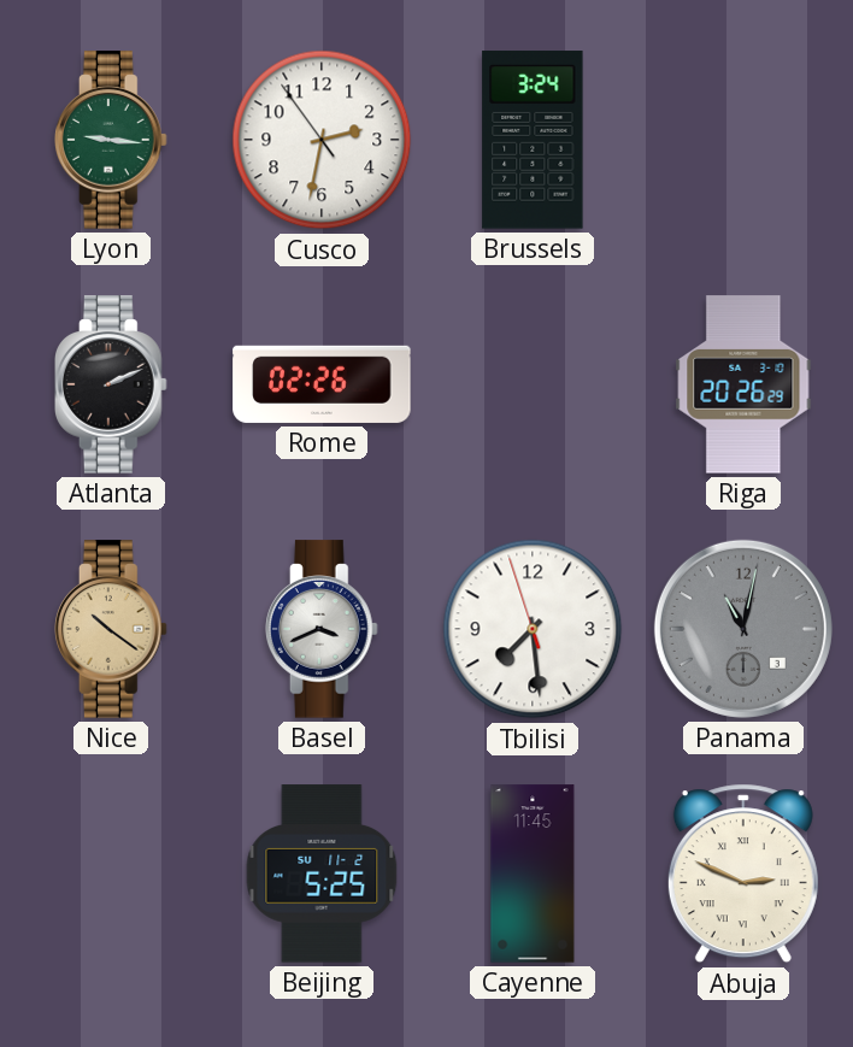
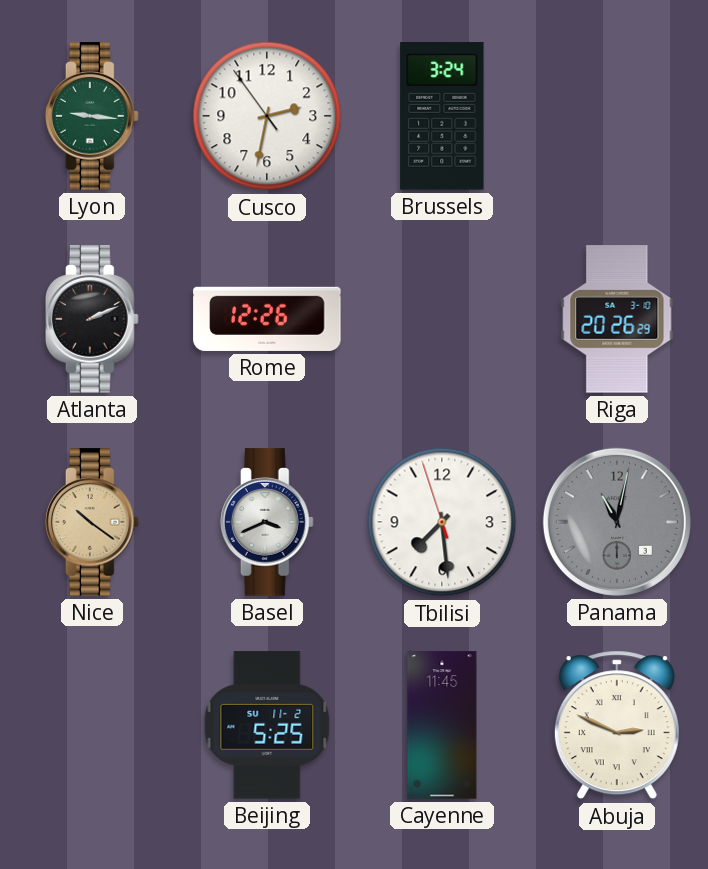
Rome: 02:26 -> 12:26 (267, 319)
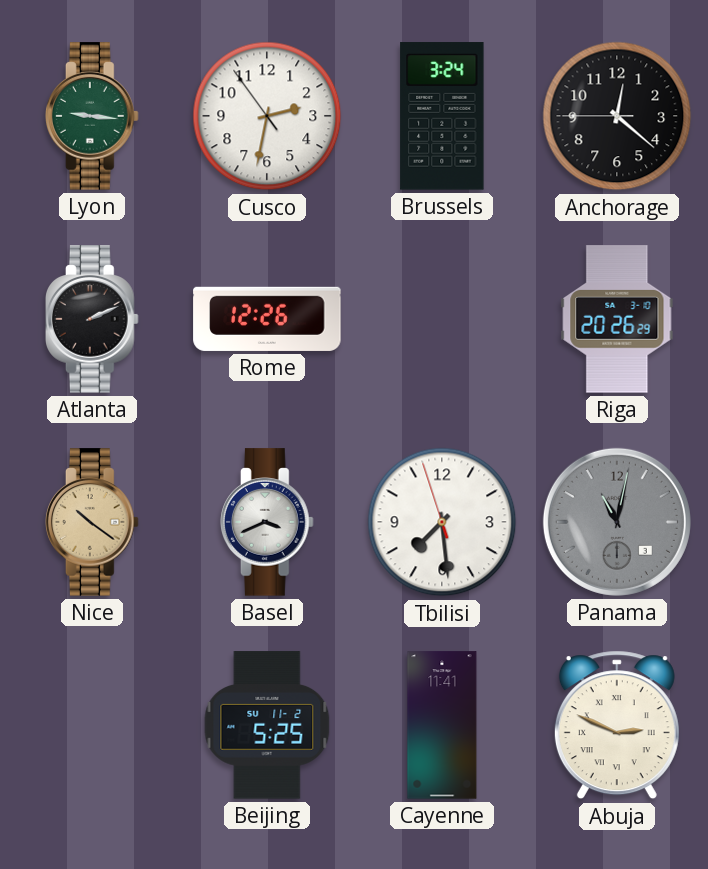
Anchorage: none -> 12:21 (617, 116)
Cayenne: 11:45 -> 11:41 (442, 725)
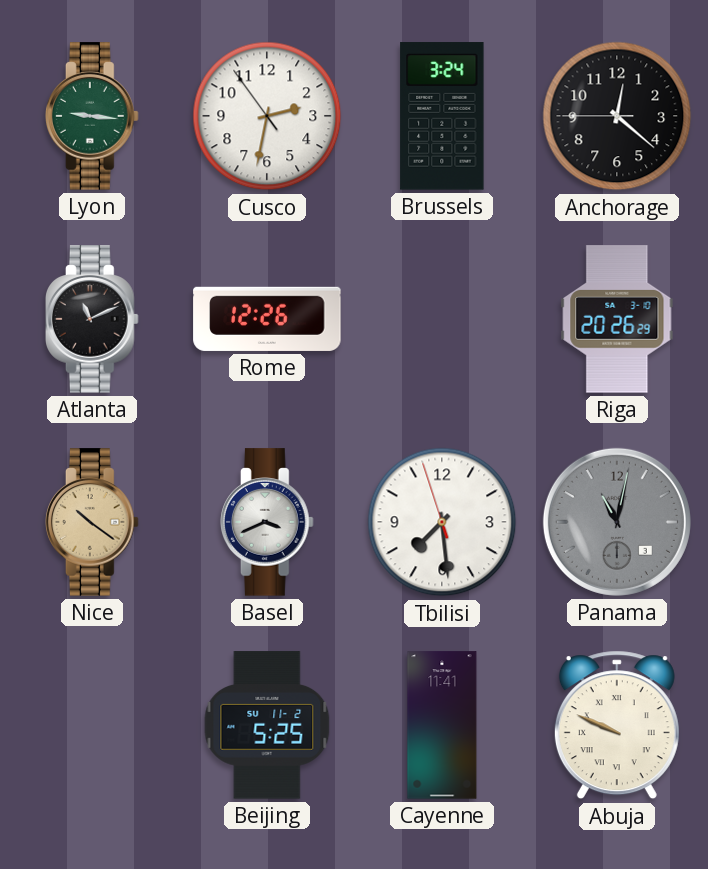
Atlanta: 2:11 -> 11:11 (92, 319)
Abuja: 2:49 -> 9:49 (617, 725)
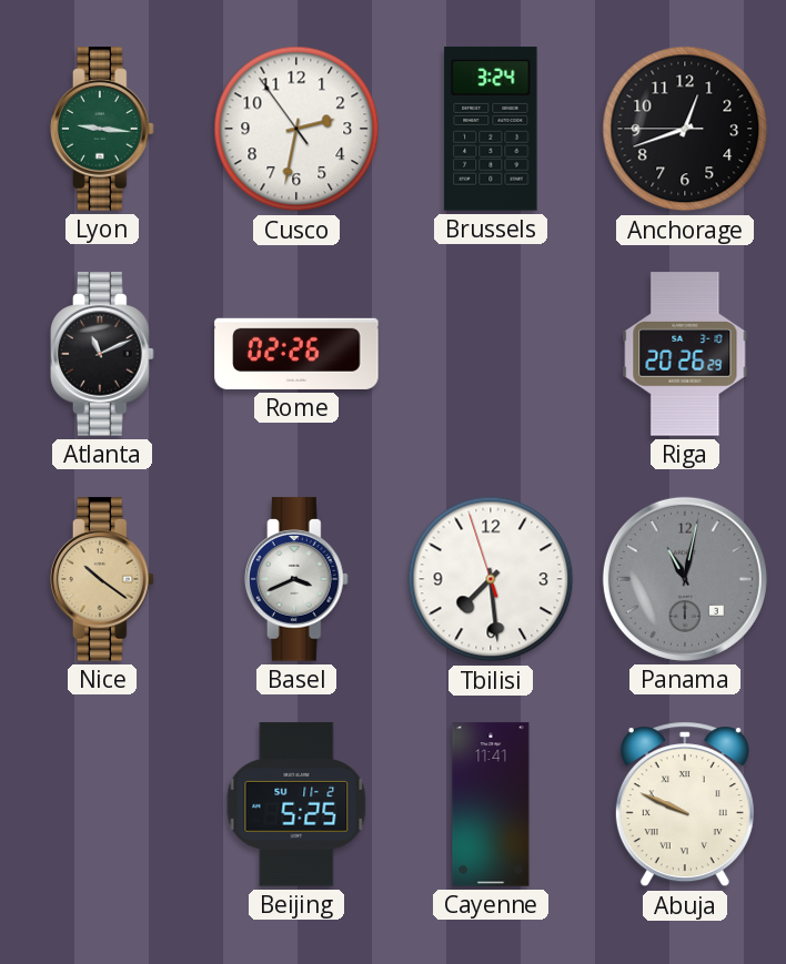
Anchorage: 12:21 -> 12:41 (685, 129)
Rome: 12:26 -> 02:26 (296, 354)
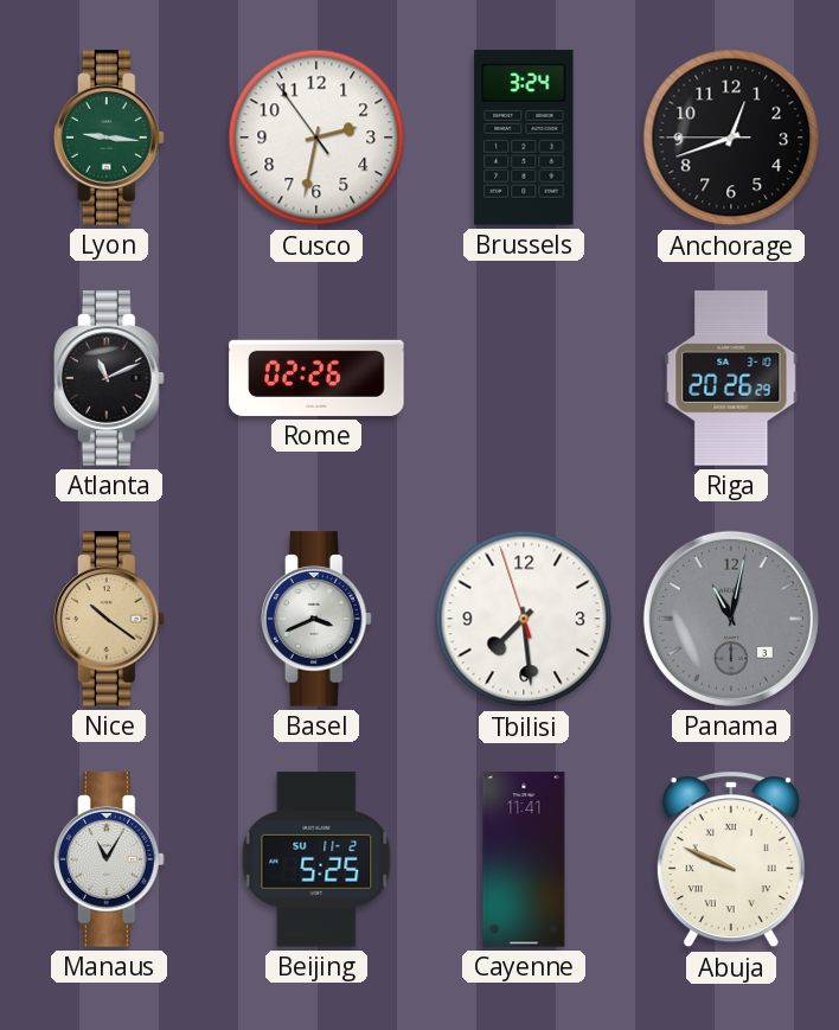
Manaus: none -> 11:05 (109, 859)
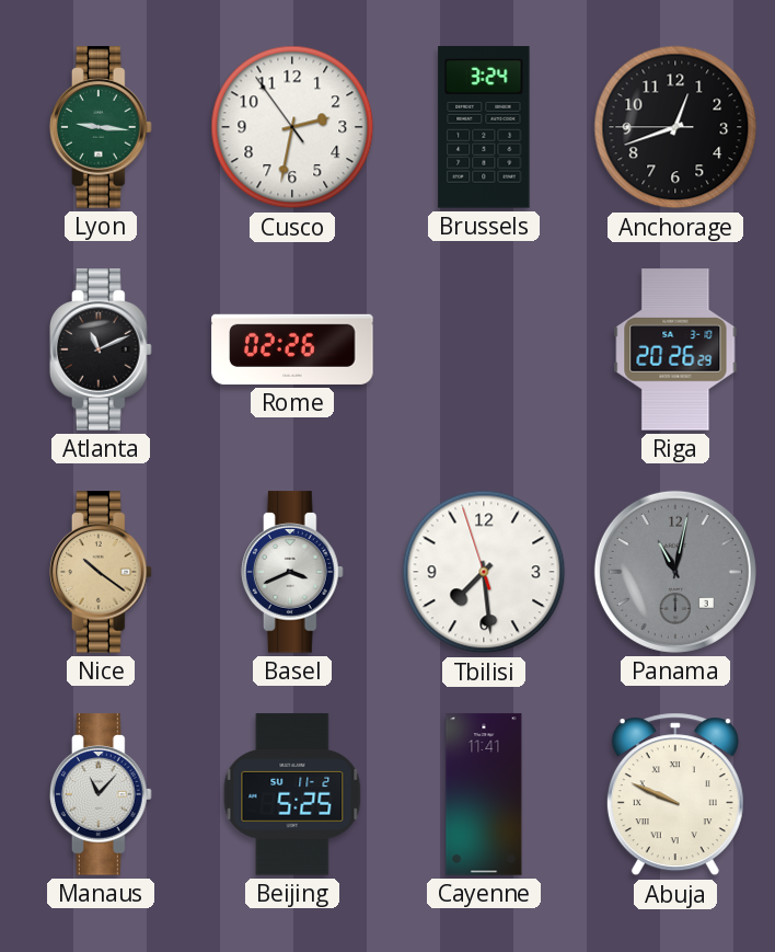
Manaus: 11:05 -> 11:07 (101, 794)
